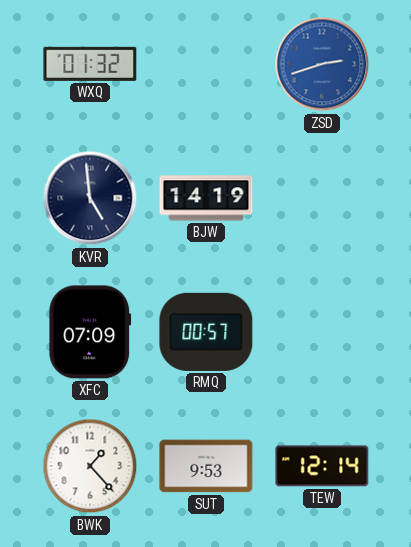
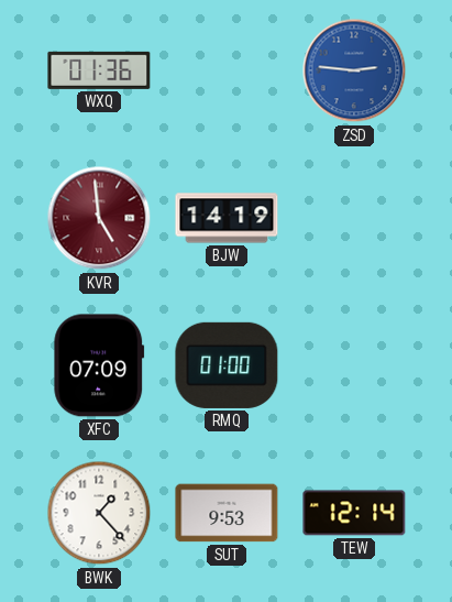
WXQ: 01:32 -> 01:36 (99, 70)
ZSD: 2:42 -> 2:46 (354, 70)
KVR dial: navy -> burgundy (99, 218)
RMQ: 00:57 -> 01:00 (227, 365)
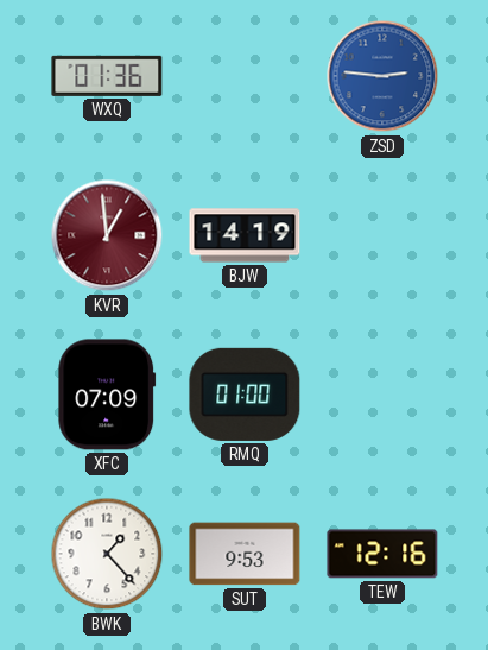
KVR: 4:59 -> 12:59 (107, 235)
TEW: 12:14 -> 12:16 (382, 554)
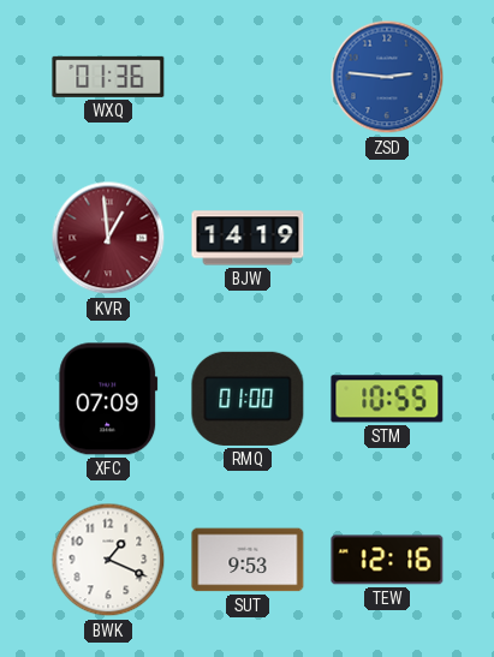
STM: none -> 10:55 (387, 399)
BWK: 1:23 -> 1:19 (108, 560)
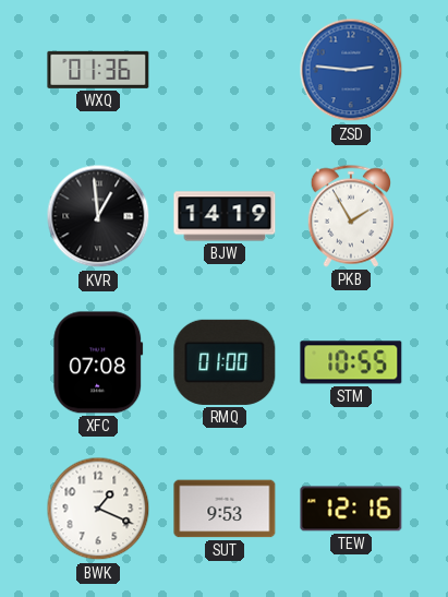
KVR dial: burgundy -> black (98, 216)
PKB: none -> 1:55 (350, 216)
XFC: 07:09 -> 07:08 (98, 362)
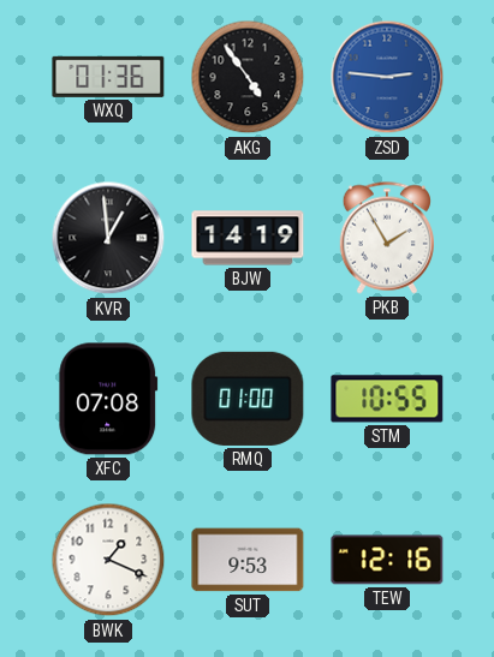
AKG: none -> 4:54 (248, 77)
